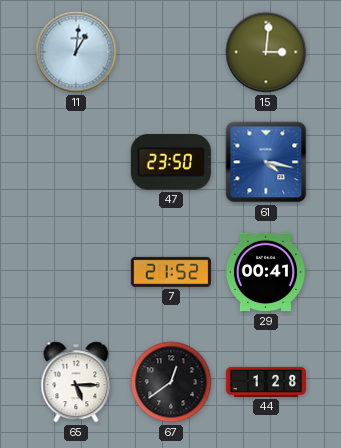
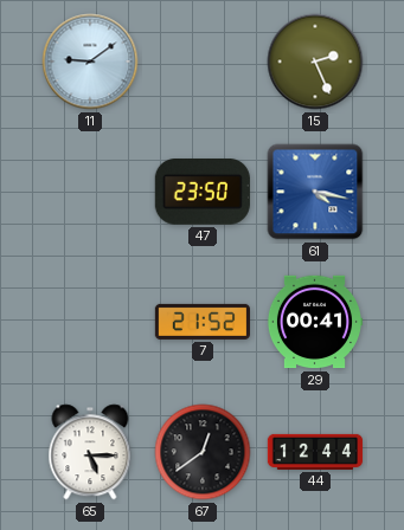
11: 1:01 -> 9:09 (90, 62)
15: 3:01 -> 2:26 (315, 62)
44: 1:28 -> 12:44 (315, 452)
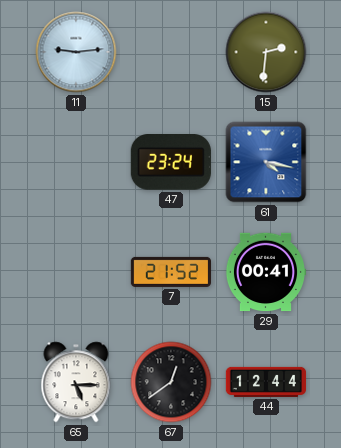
11: 9:09 -> 9:14 (76, 52)
15: 2:26 -> 2:31 (266, 52)
47: 23:50 -> 23:24 (171, 163)
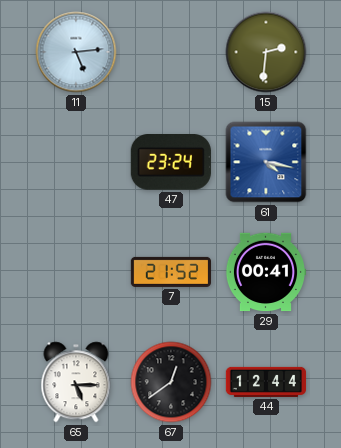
11: 9:14 -> 5:14 (76, 52)
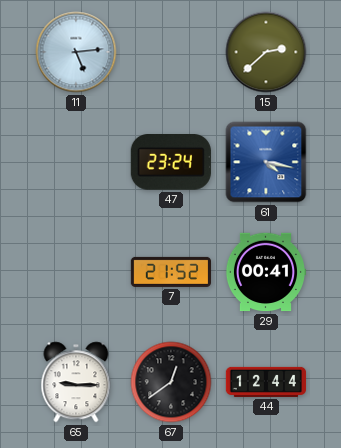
15: 2:31 -> 2:38 (266, 52)
65: 5:15 -> 9:15 (76, 382)
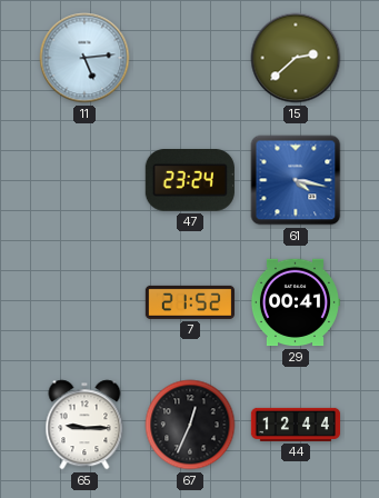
67: 12:39 -> 12:34 (190, 425)
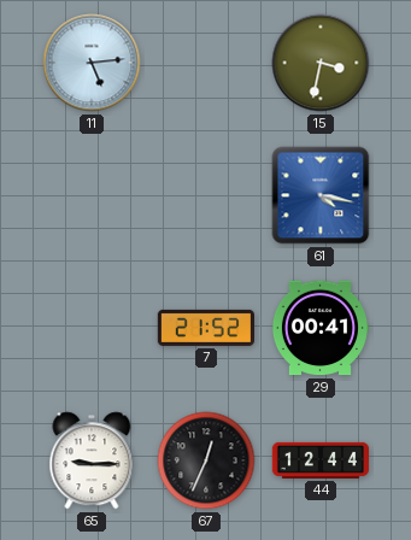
15: 2:38 -> 3:32 (321, 63)
47: 23:24 -> none (190, 181)
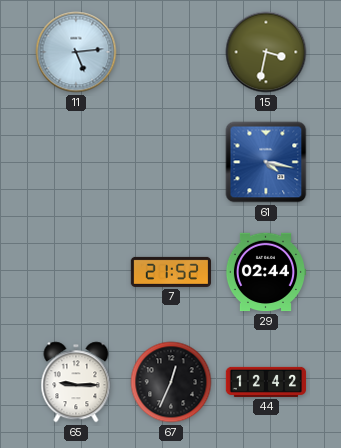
29: 00:41 -> 02:44 (265, 272)
44: 12:44 -> 12:42 (266, 382)
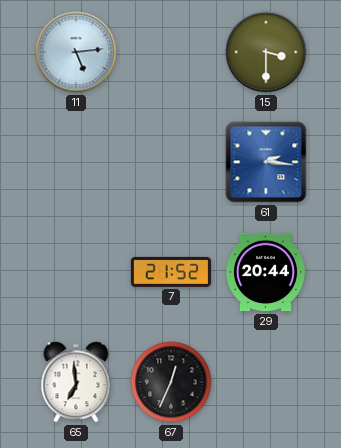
15: 3:32 -> 3:30 (266, 52)
61: 4:17 -> 2:16 (266, 162)
29: 02:44 -> 20:44 (265, 272)
65: 9:15 -> 6:59 (76, 382)
44: 12:42 -> none (266, 382)
